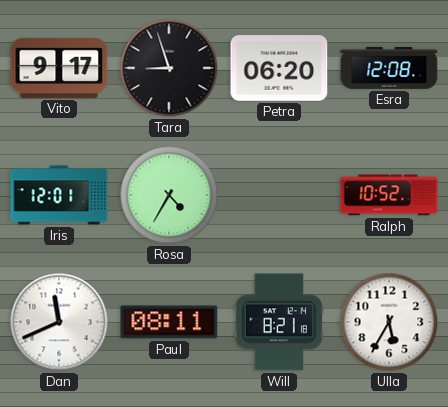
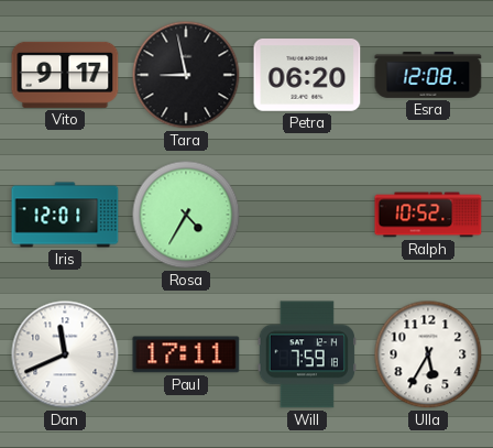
Tara: 8:57 -> 8:58 (186, 75)
Paul: 08:11 -> 17:11 (186, 354)
Will: 8:21 -> 7:59 (306, 354)
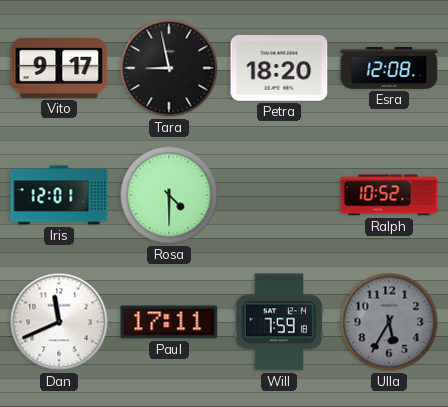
Petra: 06:20 -> 18:20 (279, 68)
Rosa: 4:35 -> 4:30 (169, 195)
Ulla dial: white -> grey (389, 322)
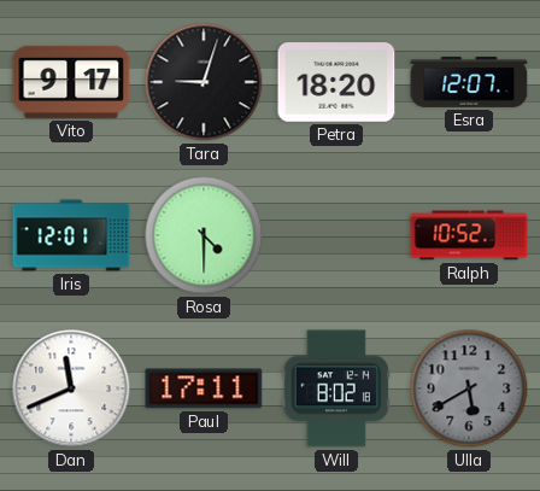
Tara: 8:58 -> 9:03 (204, 82)
Esra: 12:08 -> 12:07 (469, 82)
Will: 7:59 -> 8:02 (335, 388)
Ulla: 5:35 -> 5:40 (469, 388)
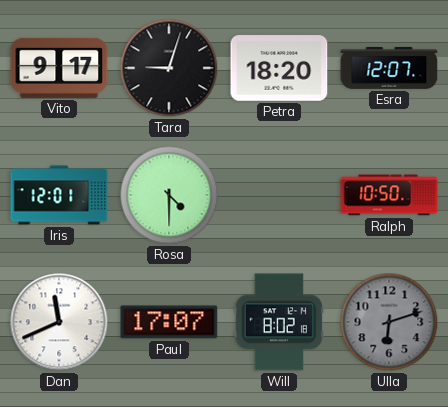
Ralph: 10:52 -> 10:50 (389, 195)
Paul: 17:11 -> 17:07 (169, 322)
Ulla: 5:40 -> 6:12 (389, 322)
